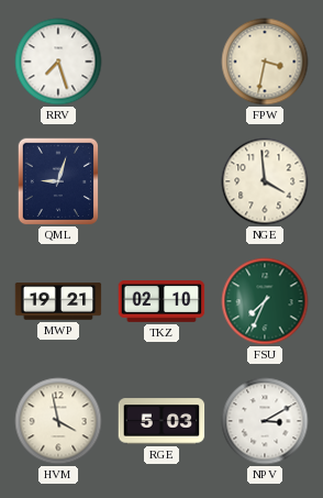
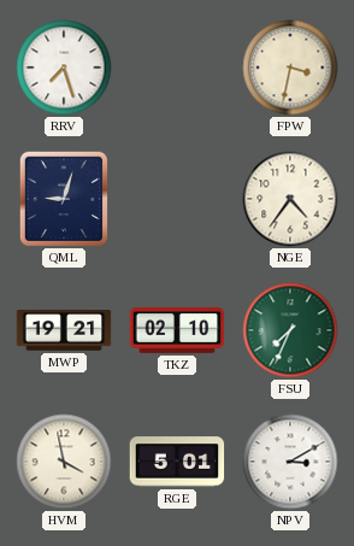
NGE: 3:59 -> 4:36 (290, 199)
RGE: 5:03 -> 5:01 (177, 462)
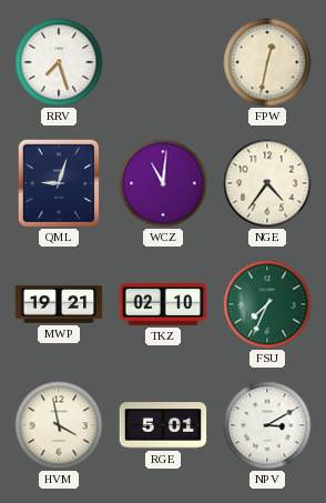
FPW: 3:32 -> 12:32 (267, 62)
WCZ: none -> 11:01 (163, 183)
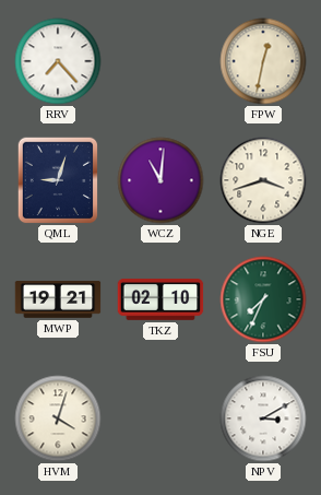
RRV: 7:27 -> 7:23 (58, 61)
NGE: 4:36 -> 3:42 (263, 180)
HVM: 3:58 -> 4:03 (58, 419)
RGE: 5:01 -> none (163, 425)
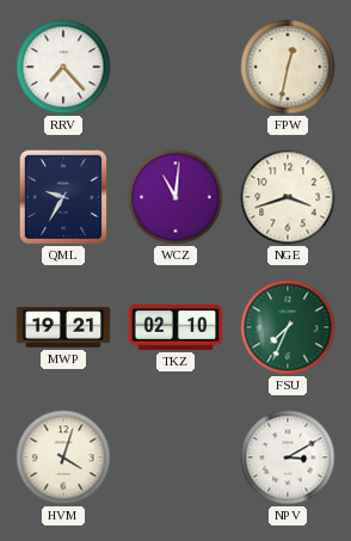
QML: 9:03 -> 9:35 (63, 197)
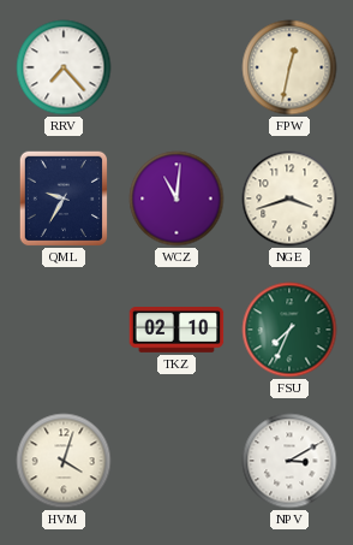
MWP: 19:21 -> none (63, 327)
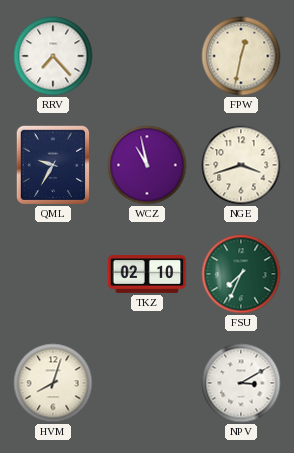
WCZ: 11:01 -> 10:58 (147, 165)
HVM: 4:03 -> 8:03 (53, 383)
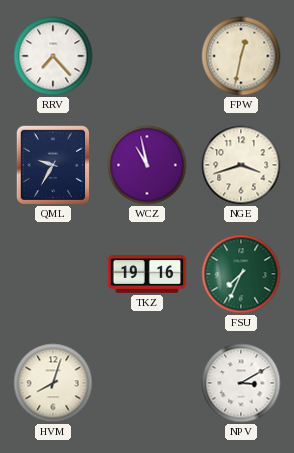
TKZ: 02:10 -> 19:16 (147, 275)
